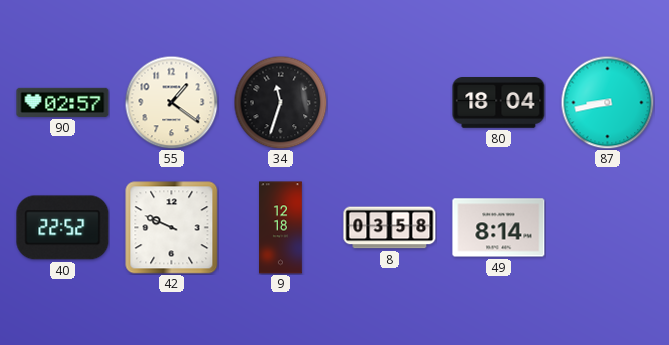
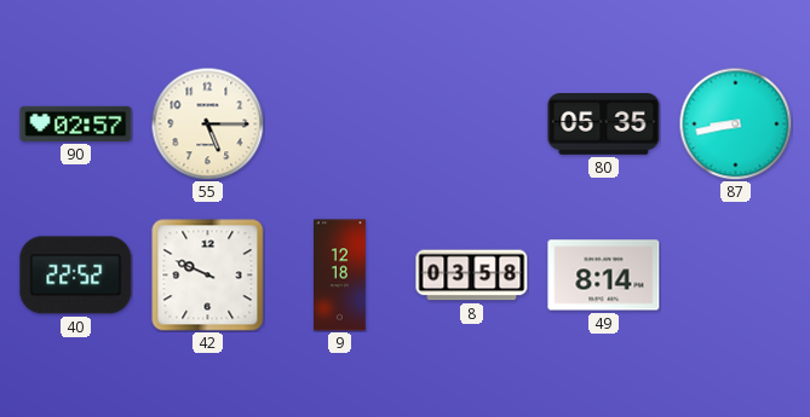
55: 1:21 -> 5:15 (207, 123)
34: 11:33 -> none (280, 102)
80: 18:04 -> 05:35 (604, 124)
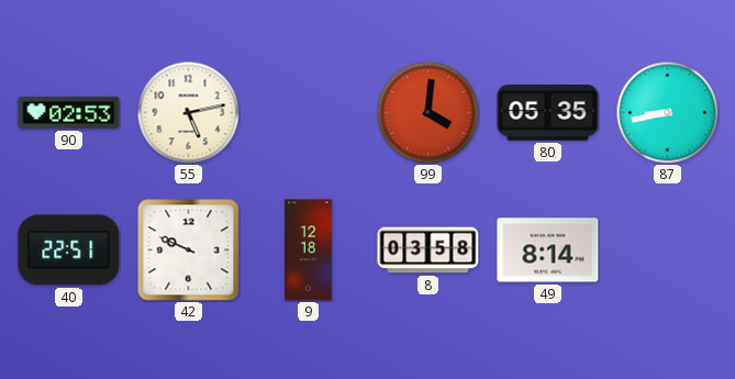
90: 02:57 -> 02:53 (69, 112)
55: 5:15 -> 5:13 (188, 112)
99: none -> 4:01 (427, 112)
40: 22:52 -> 22:51 (69, 250)
